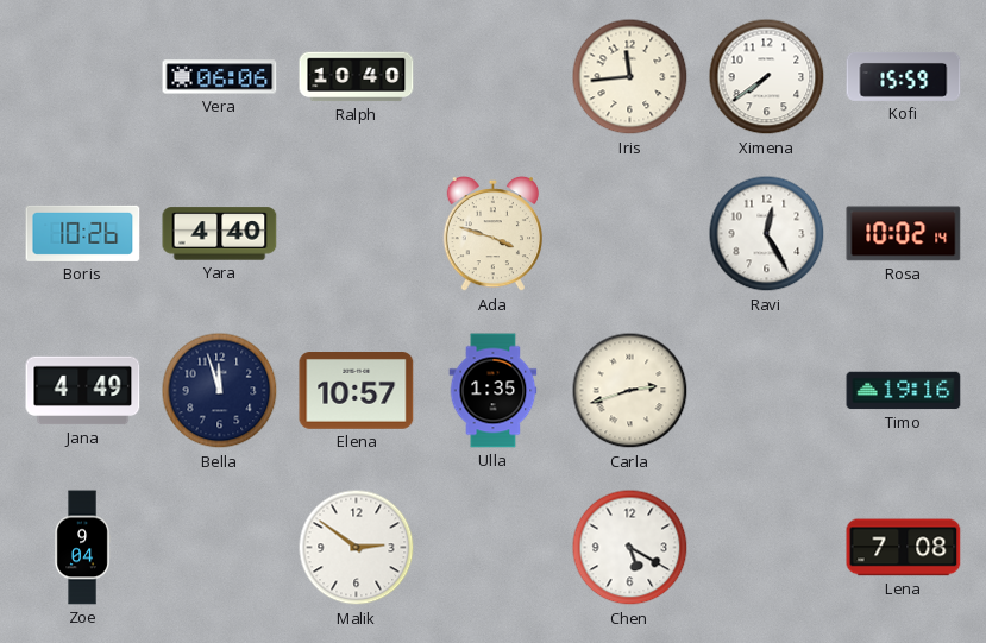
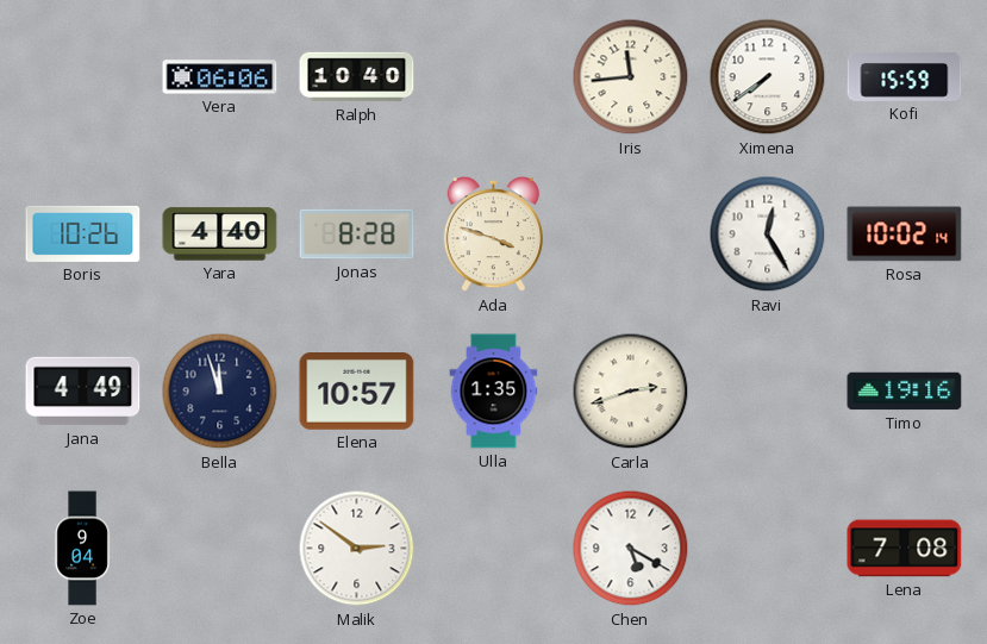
Jonas: none -> 8:28 (357, 235)
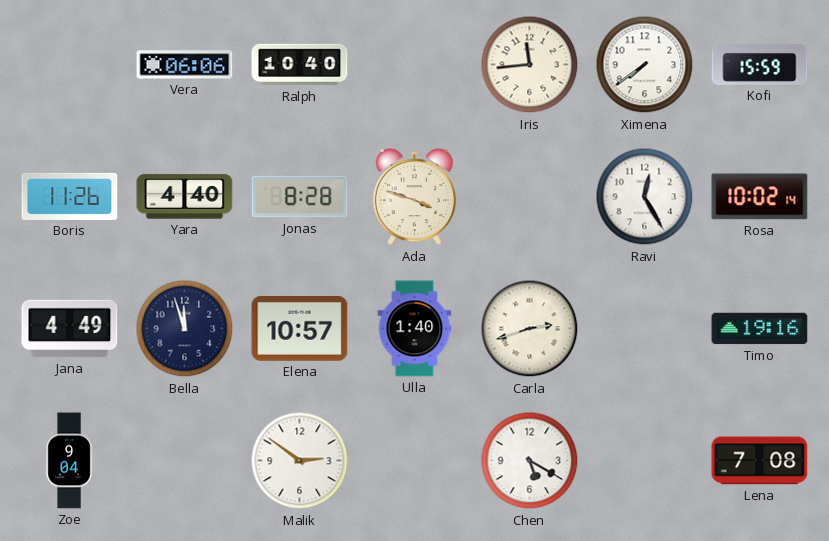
Boris: 10:26 -> 11:26 (70, 196)
Ulla: 1:35 -> 1:40 (415, 329)
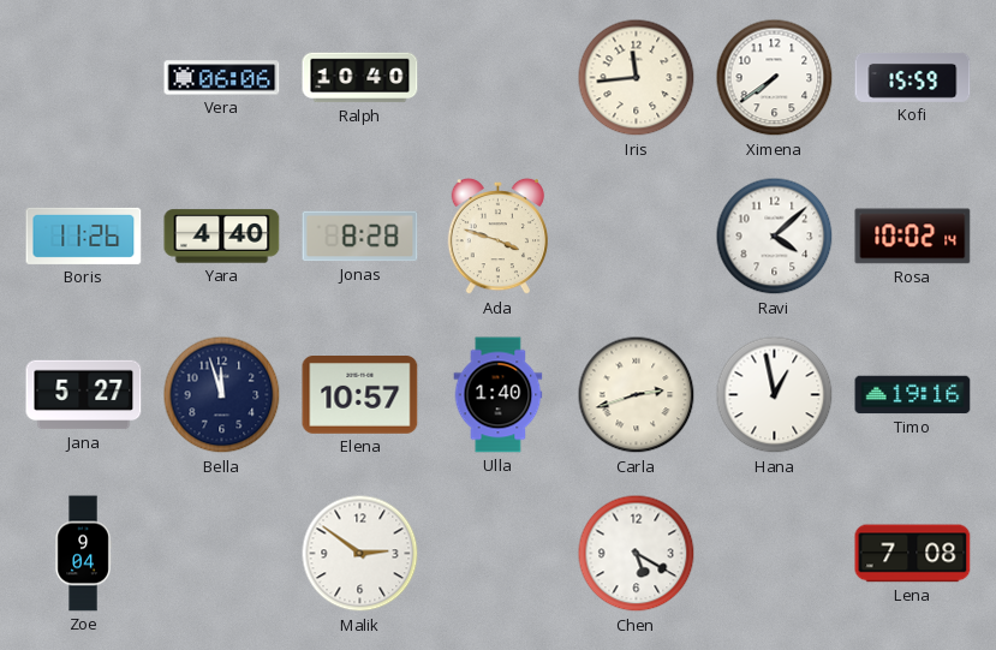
Ravi: 12:25 -> 4:08 (775, 237)
Jana: 4:49 -> 5:27 (84, 395)
Hana: none -> 12:58 (775, 395)
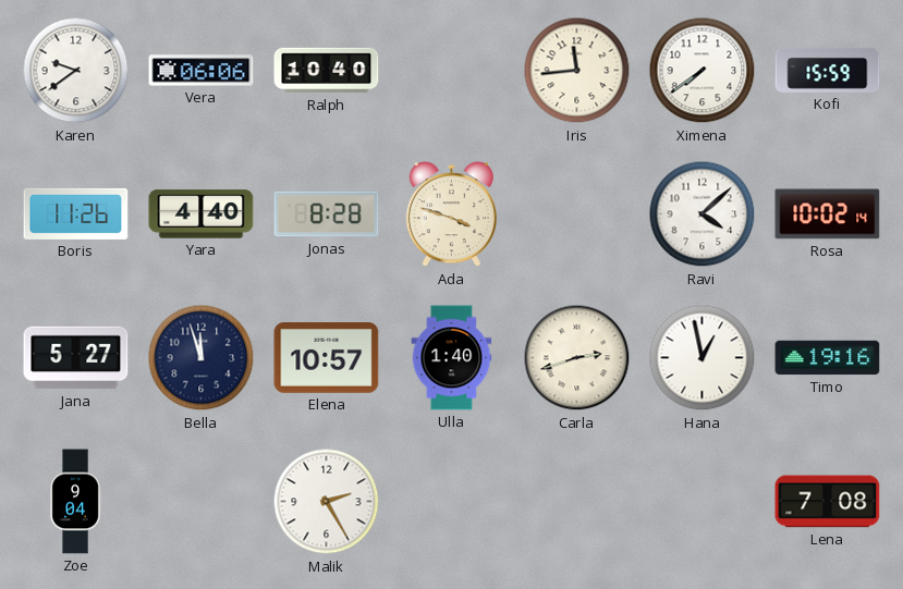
Karen: none -> 9:39 (76, 71)
Malik: 2:51 -> 2:25 (327, 502)
Chen: 5:20 -> none (637, 554)
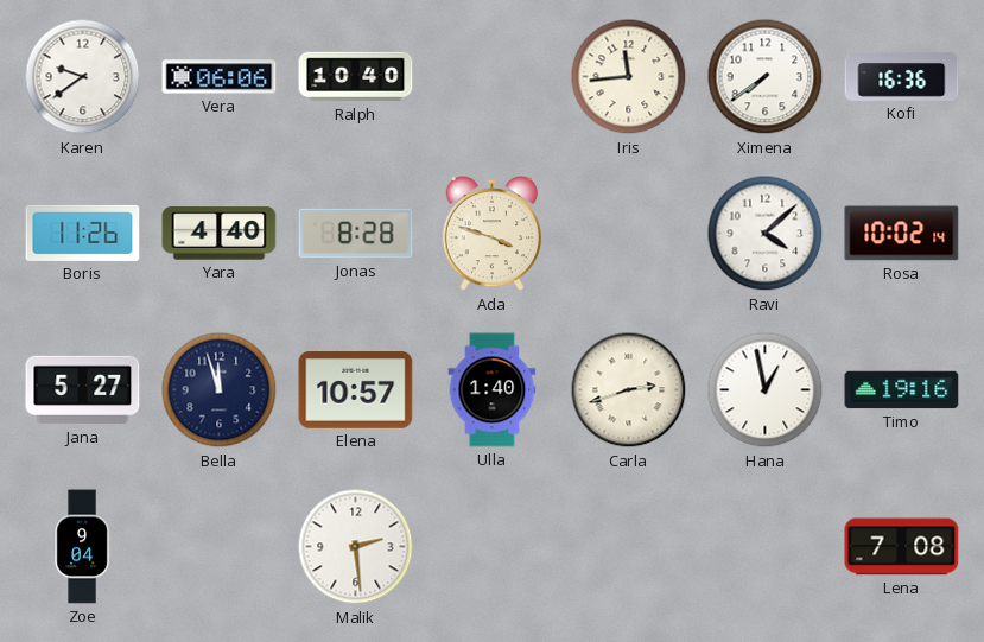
Kofi: 15:59 -> 16:36 (902, 76)
Malik: 2:25 -> 2:29 (356, 547)
